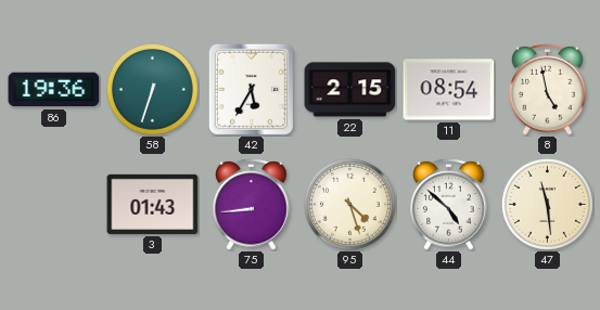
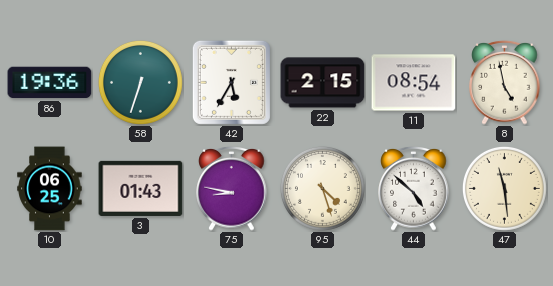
10: none -> 06:25 (50, 189)
75: 8:44 -> 8:47 (232, 189)
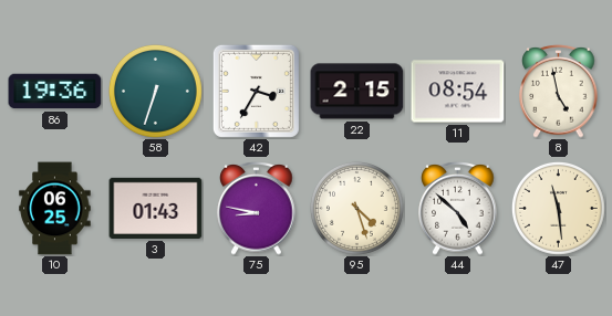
42: 5:35 -> 3:35 (256, 91)
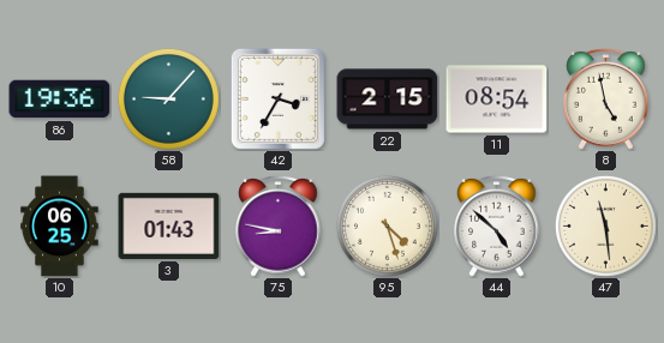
58: 6:33 -> 9:07 (168, 98)
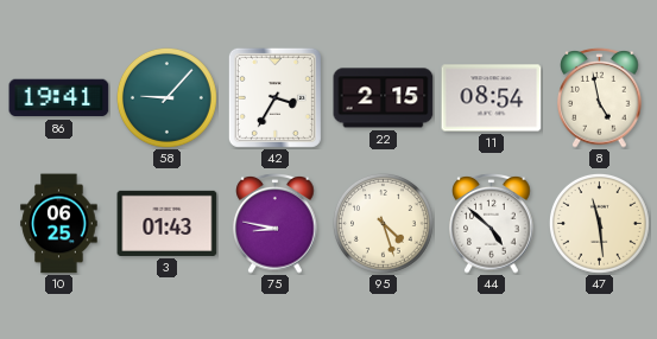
86: 19:36 -> 19:41 (59, 98)
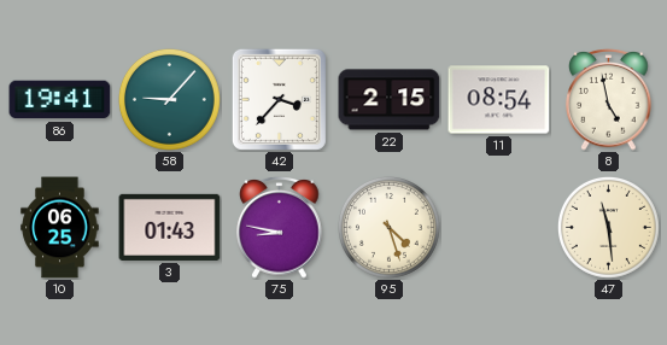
42: 3:35 -> 3:37 (279, 99)
44: 4:52 -> none (492, 224)
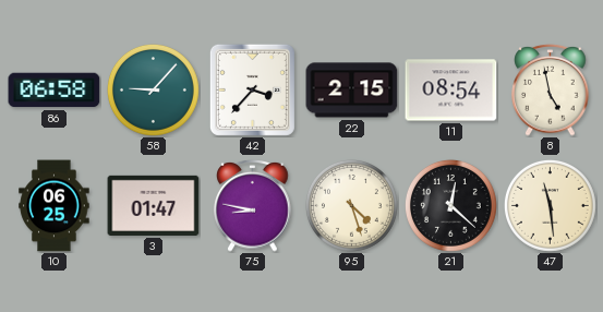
86: 19:41 -> 06:58 (55, 91)
3: 01:43 -> 01:47 (154, 205)
21: none -> 12:22 (450, 205)
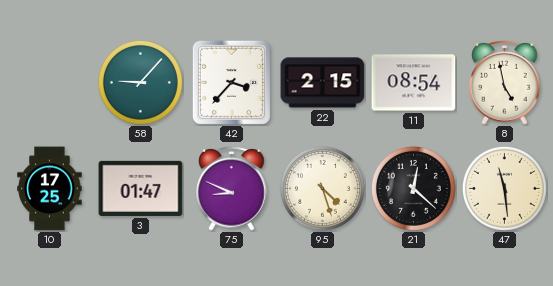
86: 06:58 -> none (55, 91)
10: 06:25 -> 17:25 (50, 189)
75: 8:47 -> 8:49 (232, 189)
